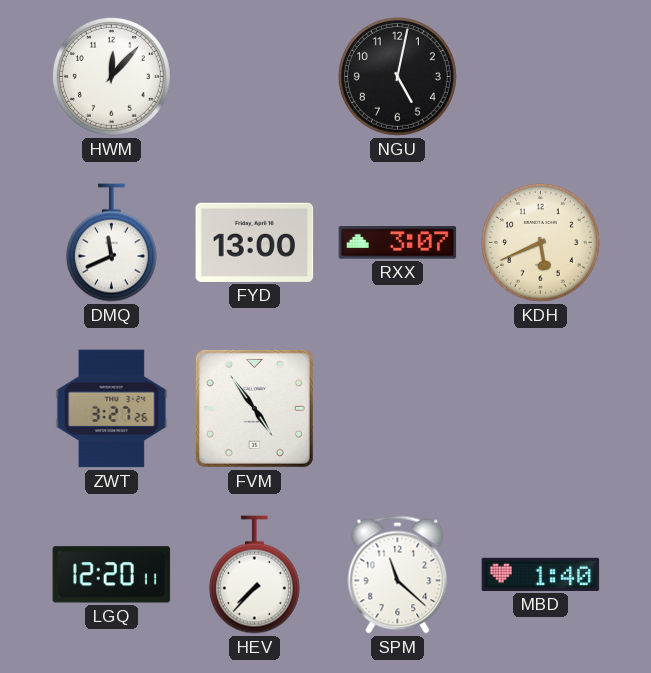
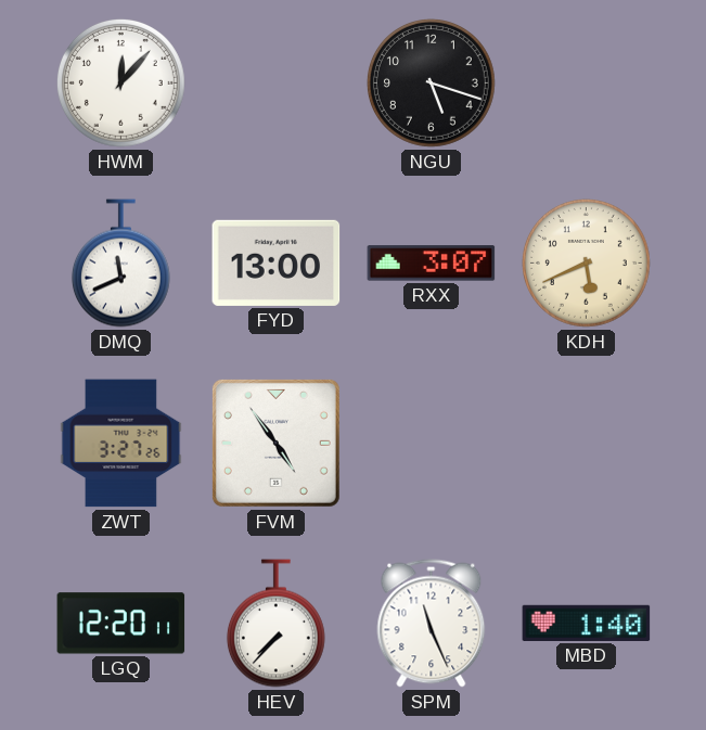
NGU: 5:02 -> 5:18 (431, 82)
SPM: 11:22 -> 11:26 (432, 624)
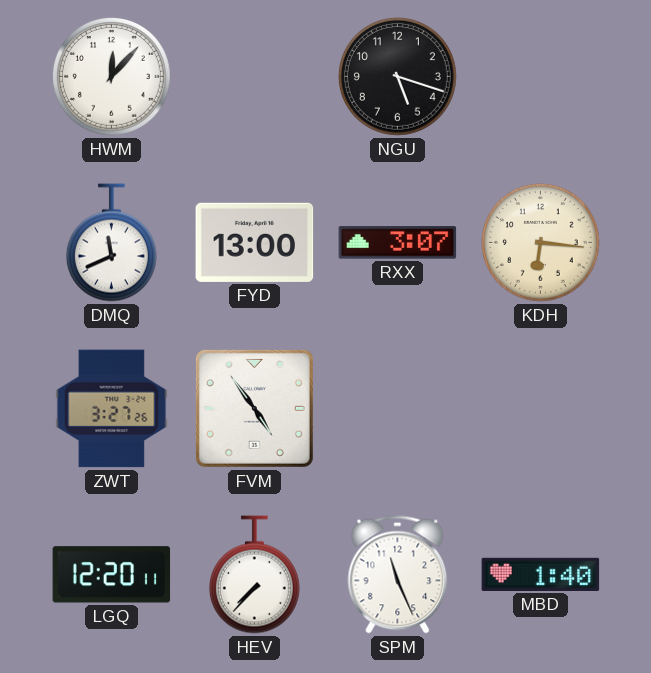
KDH: 5:41 -> 6:16 (540, 242)
